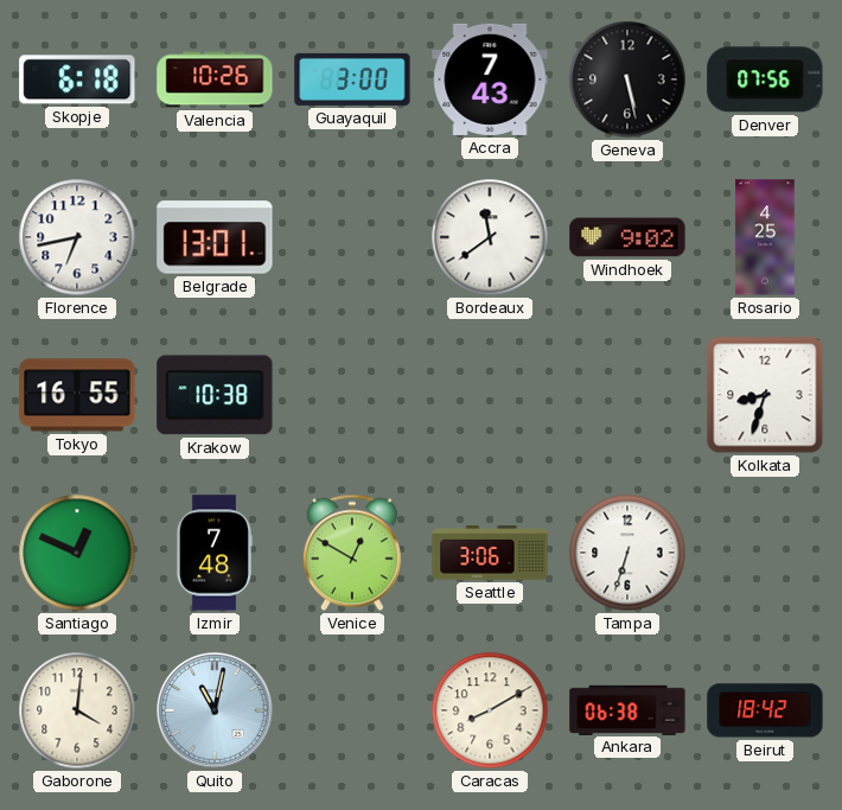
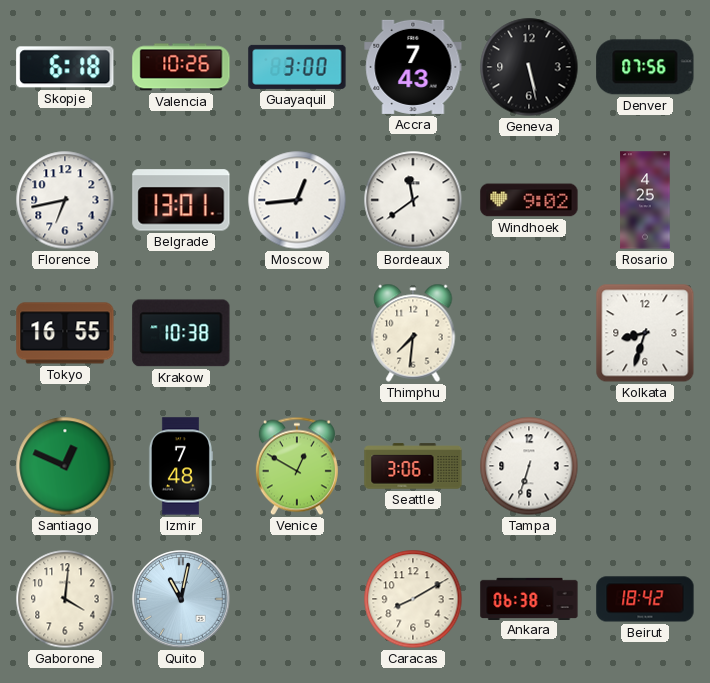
Moscow: none -> 12:44 (297, 200)
Thimphu: none -> 7:31 (413, 333)
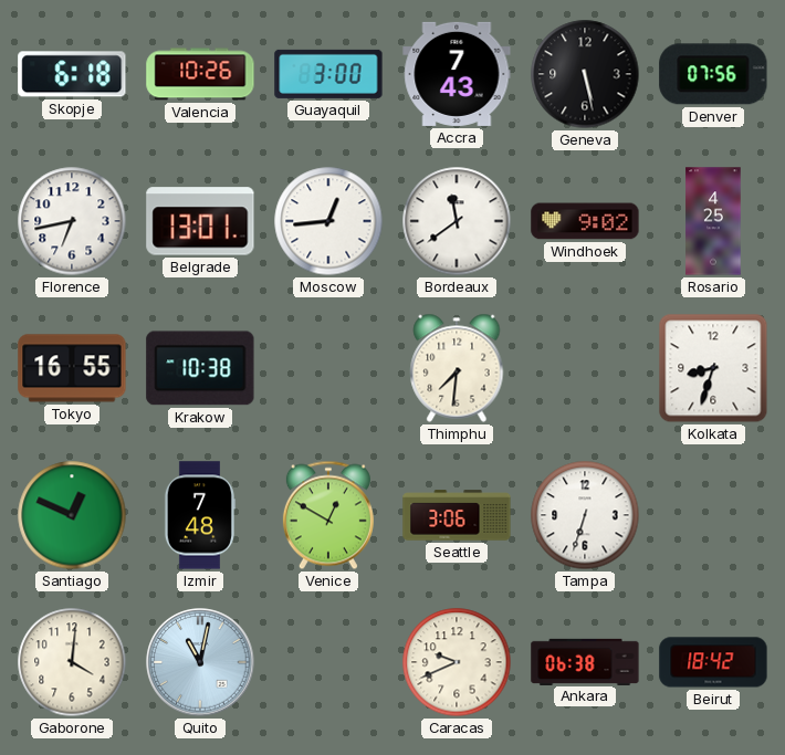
Caracas: 8:10 -> 9:41 (457, 662)
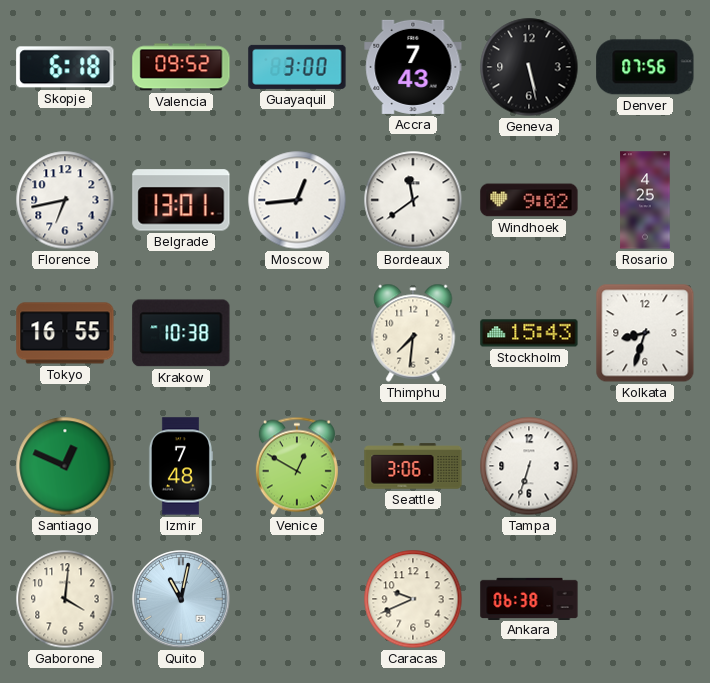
Valencia: 10:26 -> 09:52 (181, 67)
Stockholm: none -> 15:43 (529, 333)
Beirut: 18:42 -> none (713, 662)
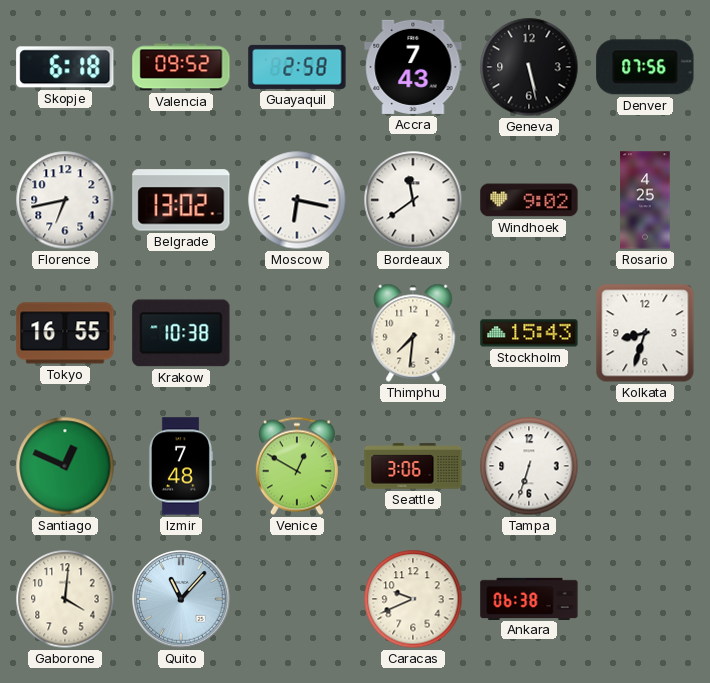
Guayaquil: 3:00 -> 2:58 (297, 67)
Belgrade: 13:01 -> 13:02 (181, 200)
Moscow: 12:44 -> 6:17 (297, 200)
Quito: 11:02 -> 11:07 (181, 599)
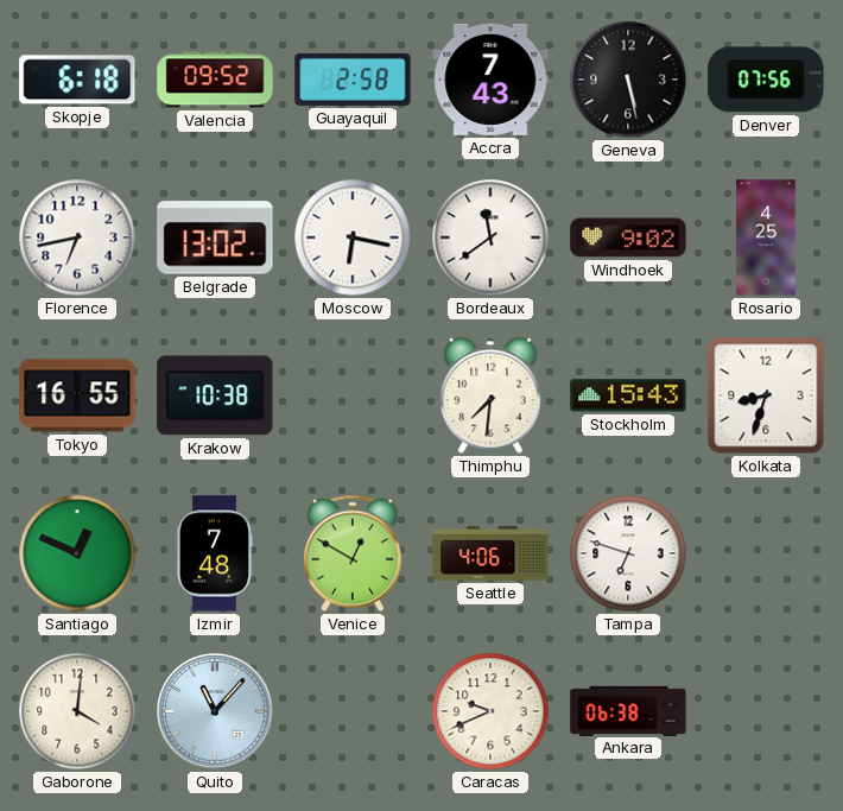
Seattle: 3:06 -> 4:06 (490, 553)
Tampa: 6:33 -> 6:48 (628, 553)
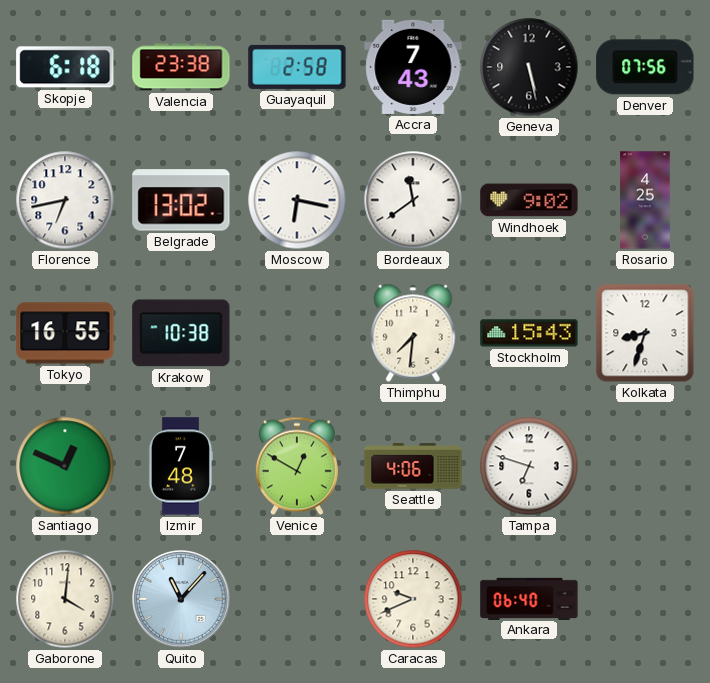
Valencia: 09:52 -> 23:38 (181, 67)
Ankara: 06:38 -> 06:40 (529, 598)
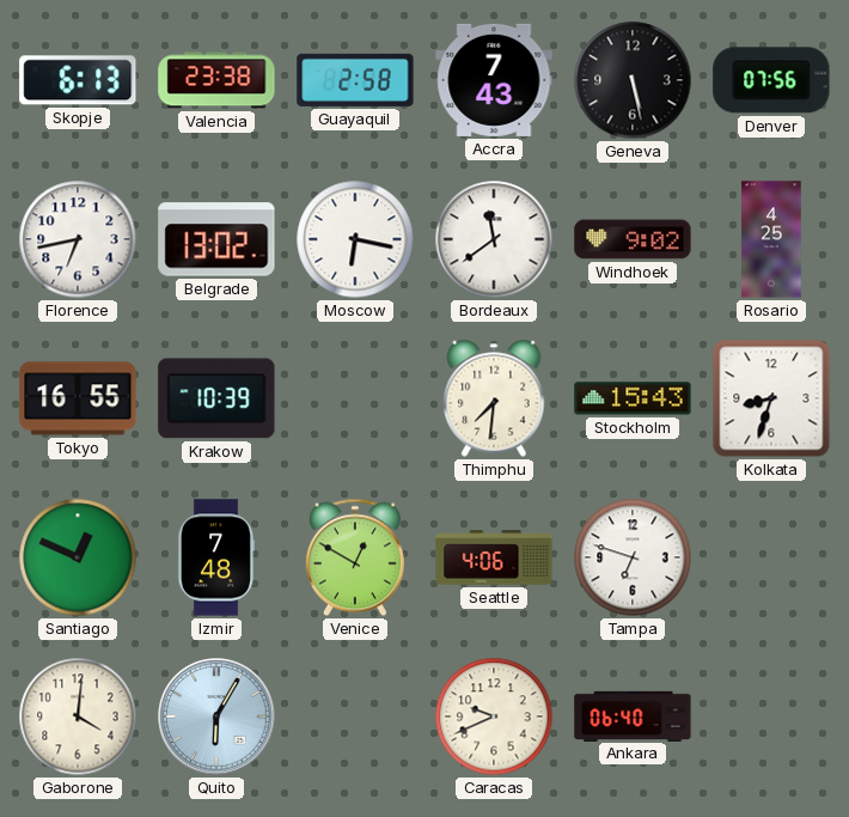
Skopje: 6:18 -> 6:13 (78, 80)
Krakow: 10:38 -> 10:39 (216, 398)
Quito: 11:07 -> 6:05 (216, 717)
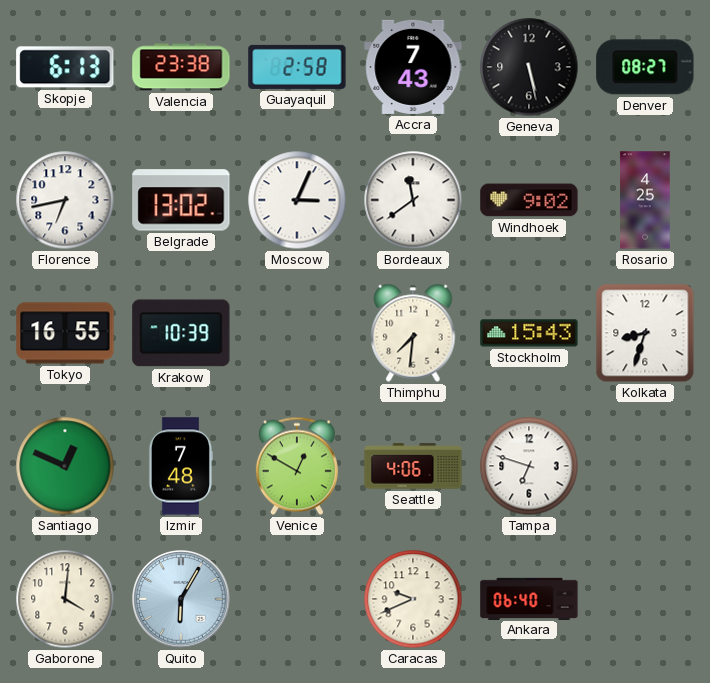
Denver: 07:56 -> 08:27 (645, 67)
Moscow: 6:17 -> 3:04 (297, 200)
